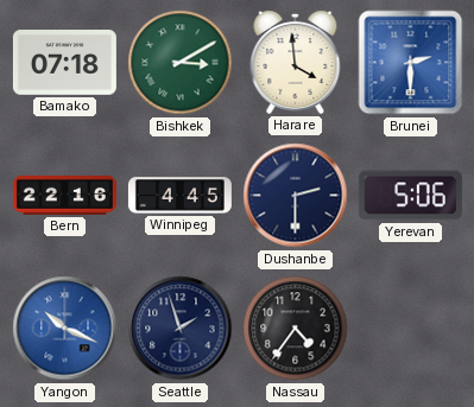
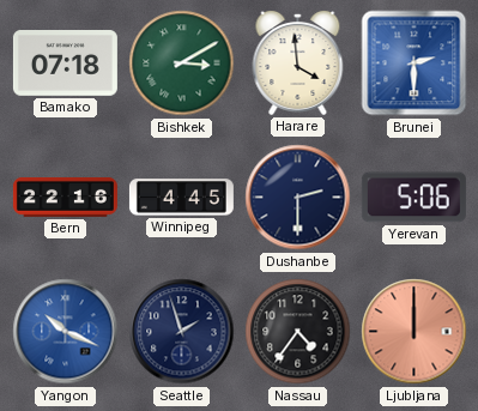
Ljubljana: none -> 12:00 (415, 332)
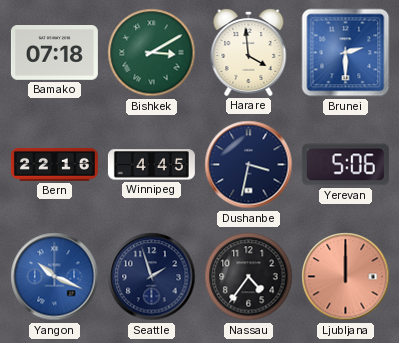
Dushanbe: 2:30 -> 3:32 (249, 165)
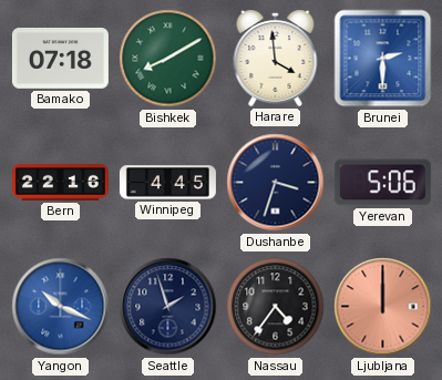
Bishkek: 3:10 -> 8:10 (168, 59)
Dushanbe: 3:32 -> 3:33 (276, 183)
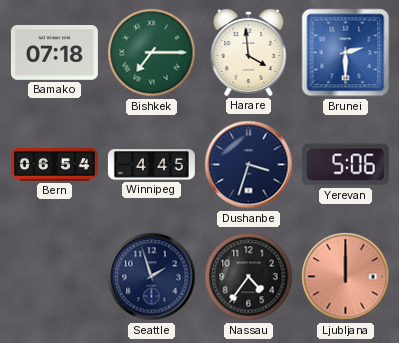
Bishkek: 8:10 -> 7:15 (152, 53)
Bern: 22:16 -> 06:54 (54, 164)
Yangon: 10:19 -> none (61, 307)
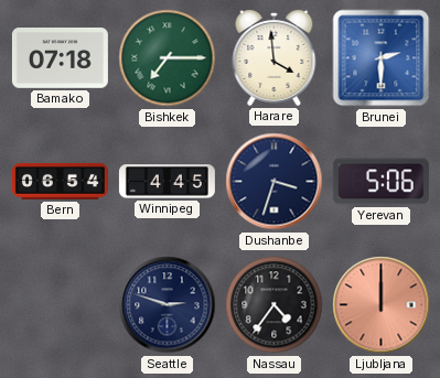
Seattle: 1:57 -> 2:48 (168, 305)
